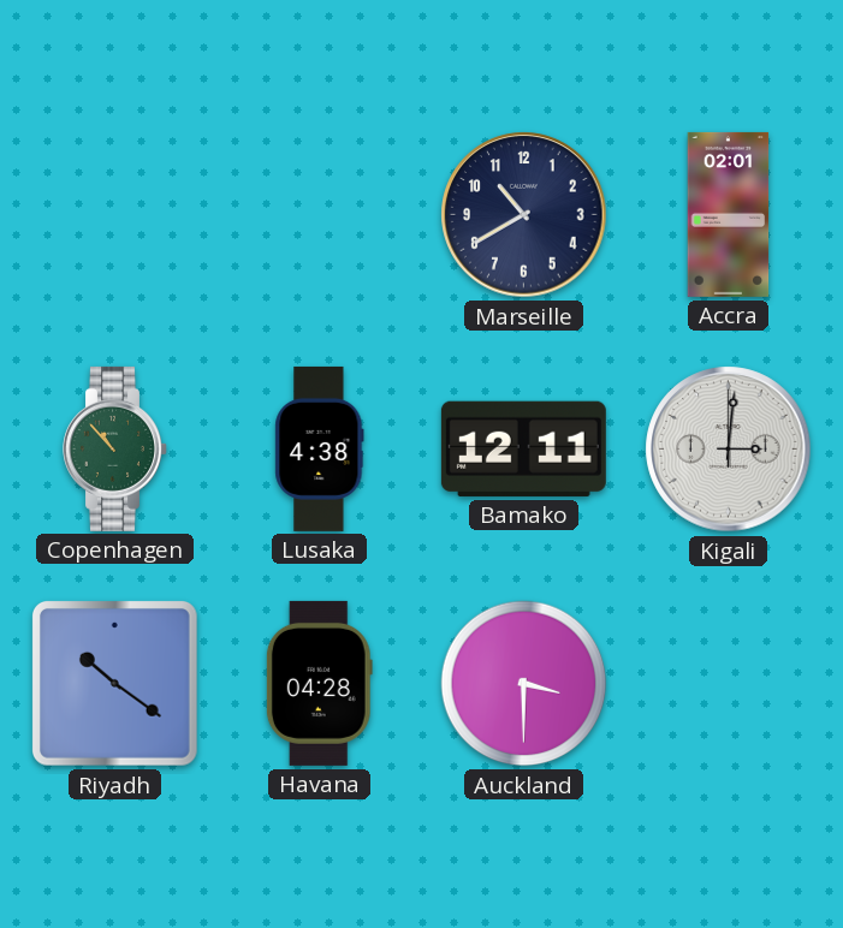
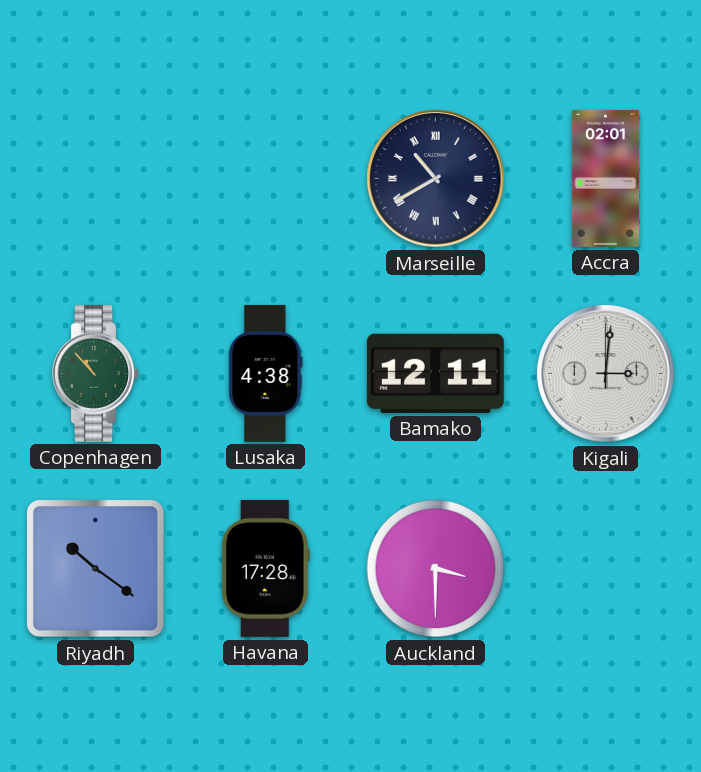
Marseille numerals: Arabic -> Roman (436, 179)
Havana: 04:28 -> 17:28 (265, 568)
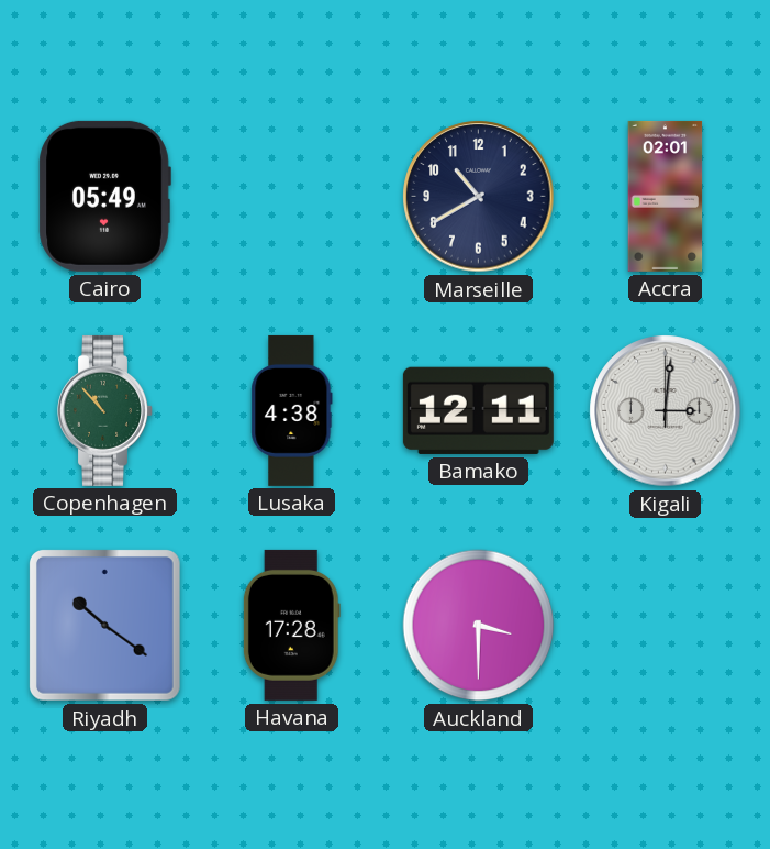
Cairo: none -> 05:49 (104, 196)
Marseille numerals: Roman -> Arabic (479, 197)
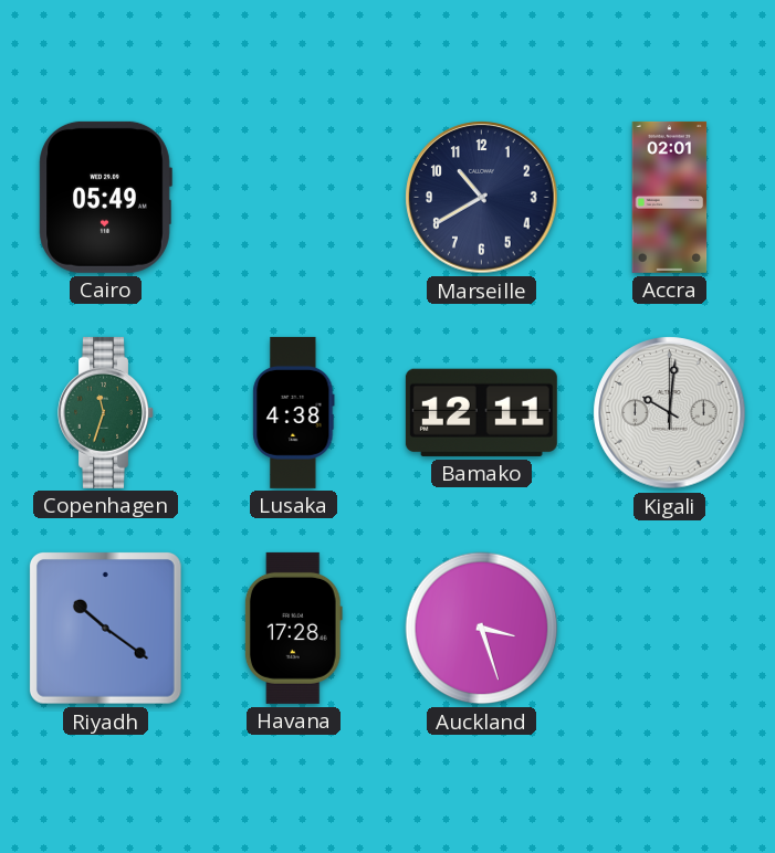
Copenhagen: 10:53 -> 11:33 (106, 412)
Kigali: 3:01 -> 10:01 (670, 413)
Auckland: 3:30 -> 3:27 (482, 629)
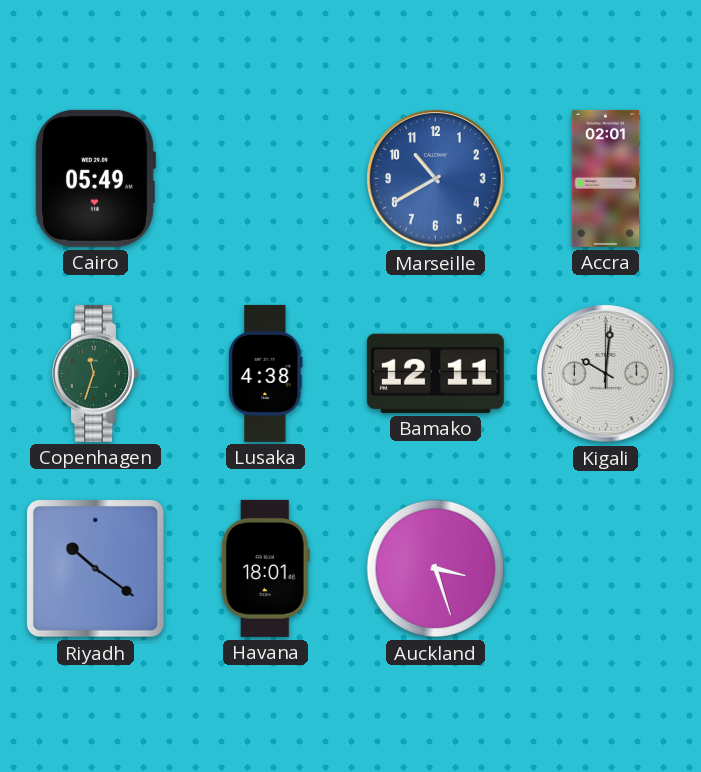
Marseille dial: navy -> blue (436, 179)
Havana: 17:28 -> 18:01 (265, 568)
